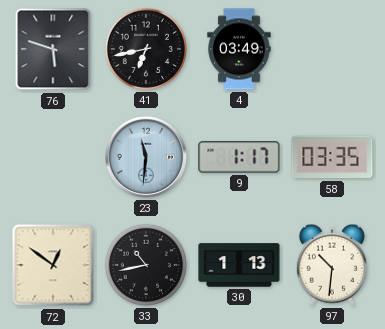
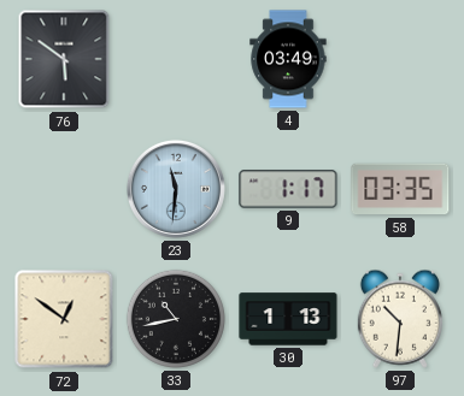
76: 5:48 -> 5:51 (64, 59)
41: 6:43 -> none (146, 49)
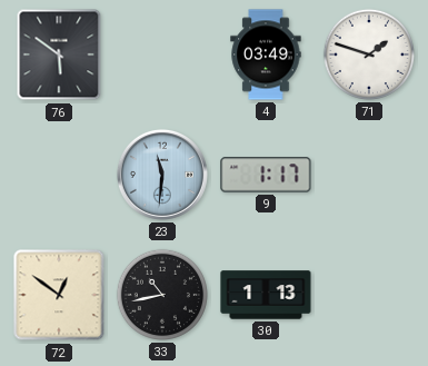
71: none -> 1:48 (369, 55)
58: 03:35 -> none (400, 189)
97: 10:31 -> none (400, 319)
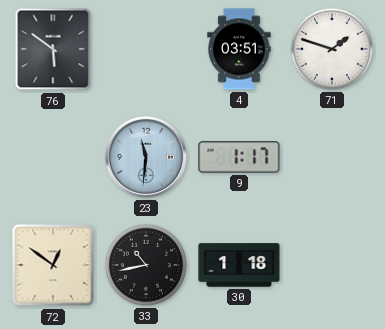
4: 03:49 -> 03:51 (239, 49)
30: 1:13 -> 1:18 (239, 265)
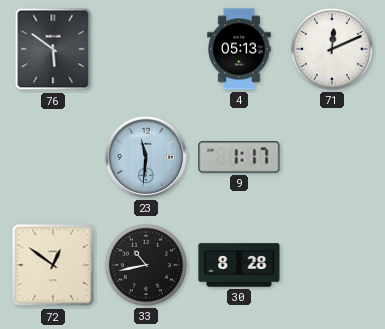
4: 03:51 -> 05:13 (239, 49)
71: 1:48 -> 12:11 (332, 49)
30: 1:18 -> 8:28 (239, 265)
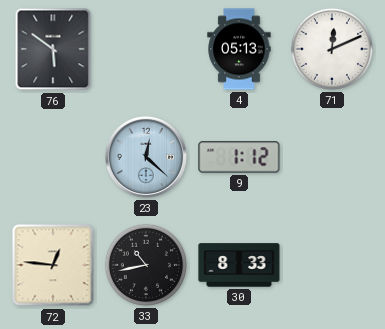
23: 11:31 -> 12:22 (146, 157)
9: 1:17 -> 1:12 (239, 157)
72: 12:51 -> 12:46 (53, 265)
30: 8:28 -> 8:33 (239, 265)
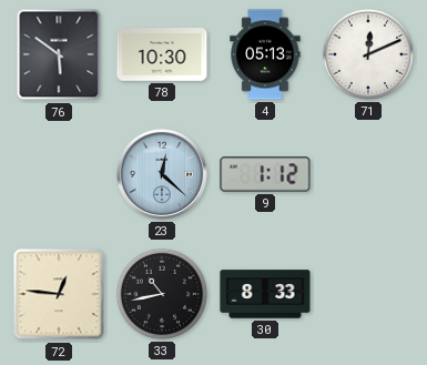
78: none -> 10:30 (162, 55)
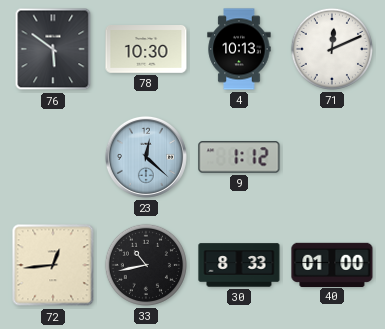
4: 05:13 -> 10:13 (239, 49)
72: 12:46 -> 12:44 (53, 265)
40: none -> 01:00 (332, 264)
